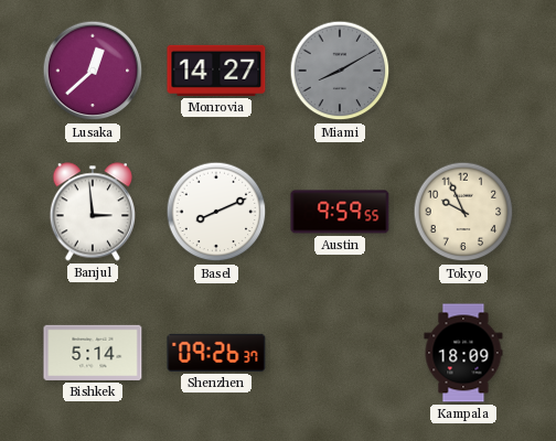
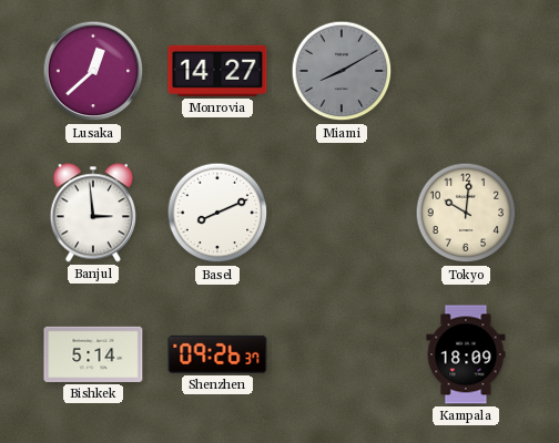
Austin: 9:59 -> none (340, 212)
Tokyo: 9:56 -> 10:01 (466, 213)
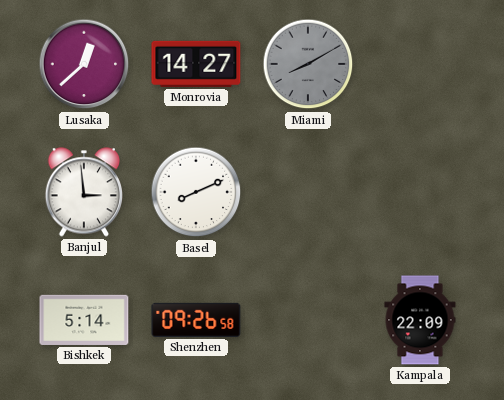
Tokyo: 10:01 -> none (466, 213)
Shenzhen: 09:26:37 -> 09:26:58 (196, 320)
Kampala: 18:09 -> 22:09 (420, 320)
